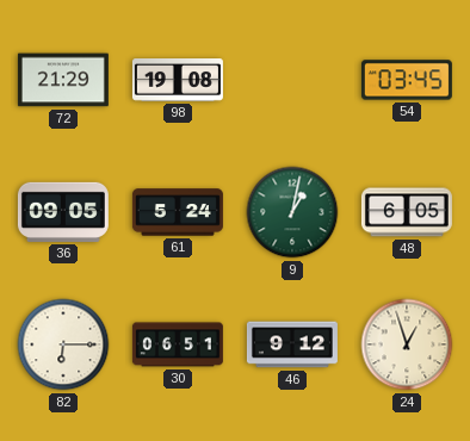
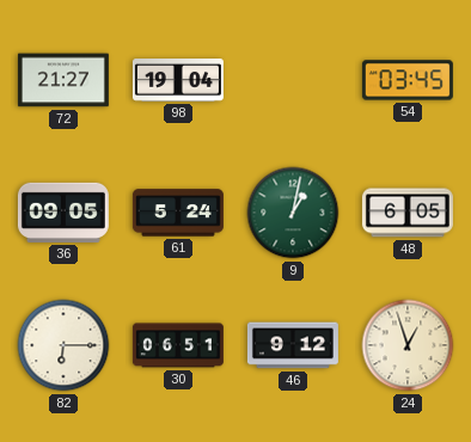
72: 21:29 -> 21:27 (63, 80)
98: 19:08 -> 19:04 (178, 81)
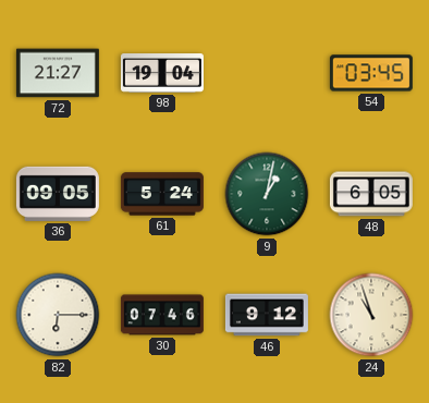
30: 06:51 -> 07:46 (162, 315)
24: 12:57 -> 10:57 (371, 315)
